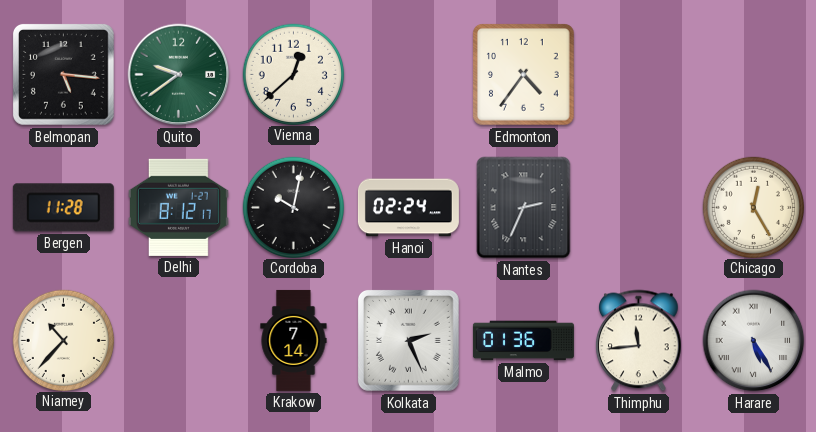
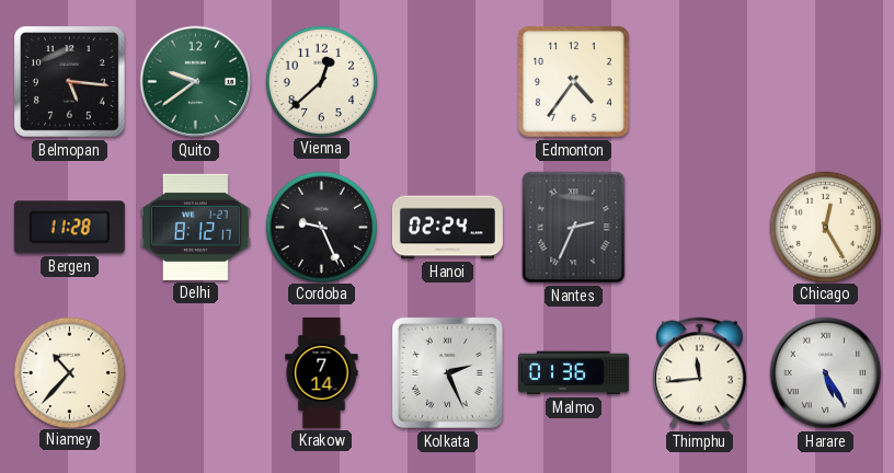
Cordoba: 10:02 -> 9:26 (321, 227)
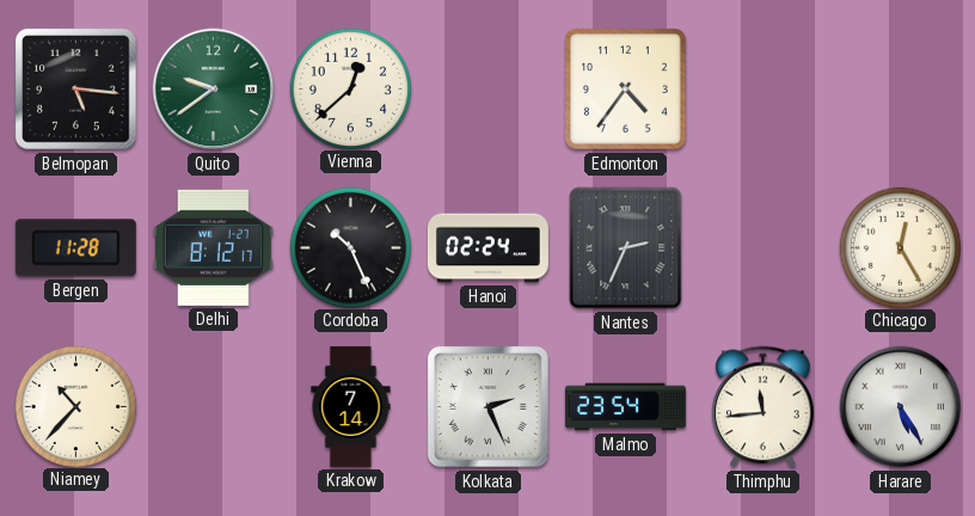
Cordoba: 9:26 -> 10:26 (350, 247)
Malmo: 01:36 -> 23:54 (625, 407)
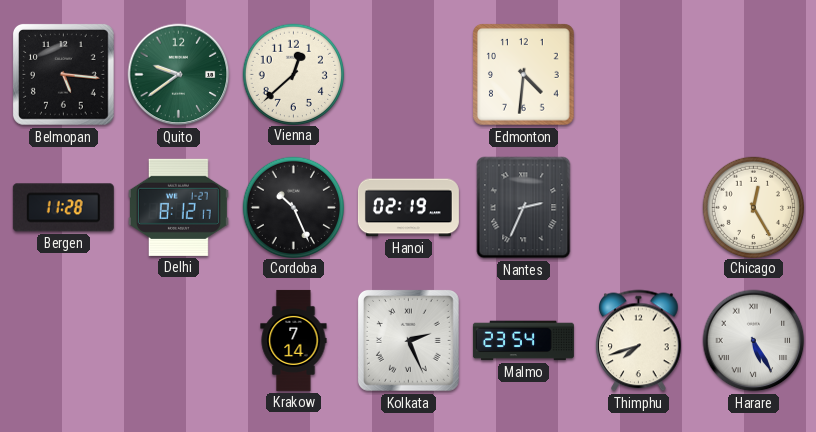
Edmonton: 4:36 -> 4:31 (524, 75)
Hanoi: 02:24 -> 02:19 (408, 208)
Niamey: 10:37 -> none (75, 406)
Thimphu: 11:44 -> 7:42 (639, 341)
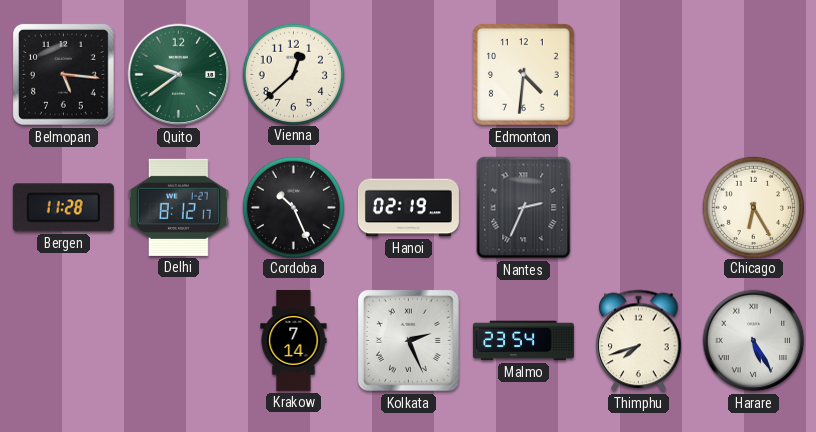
Chicago: 12:25 -> 6:25 (753, 207)
